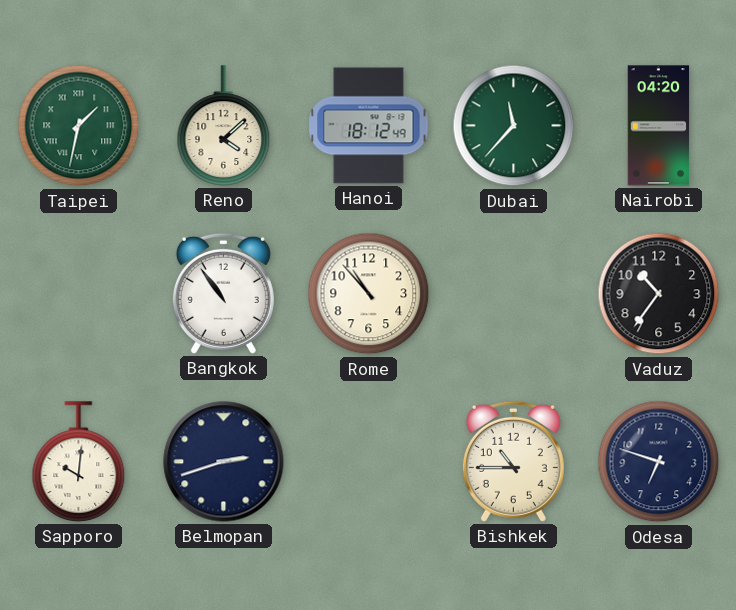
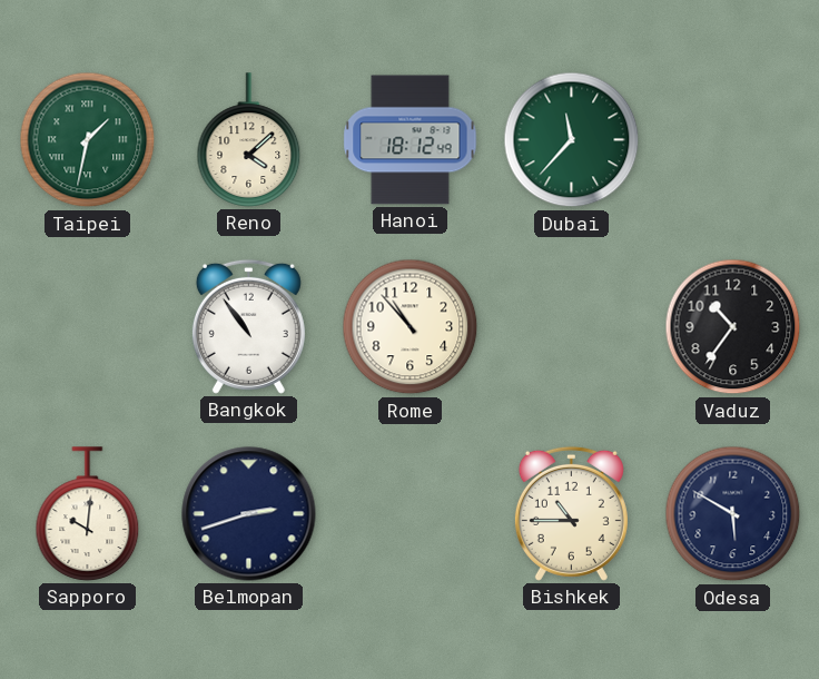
Nairobi: 04:20 -> none (659, 126)
Odesa: 6:48 -> 5:50 (733, 514)
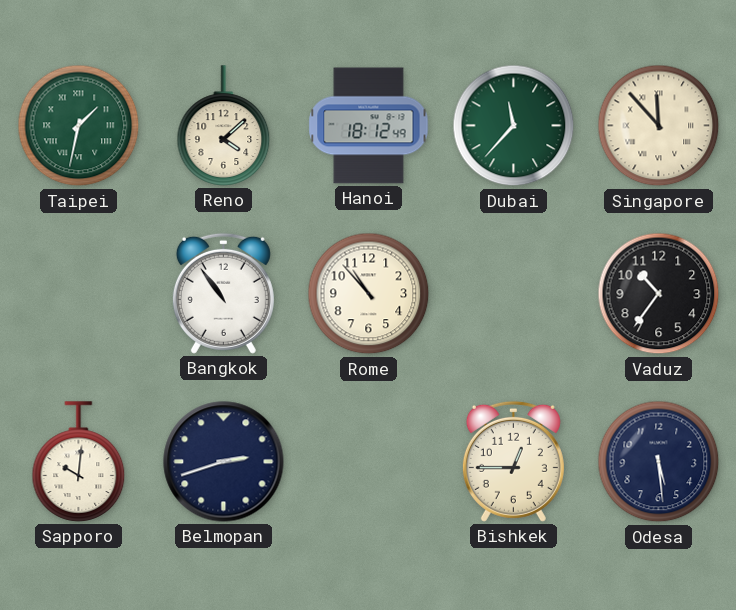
Singapore: none -> 11:53 (659, 126)
Bishkek: 10:45 -> 12:45 (513, 461)
Odesa: 5:50 -> 5:29 (659, 462)
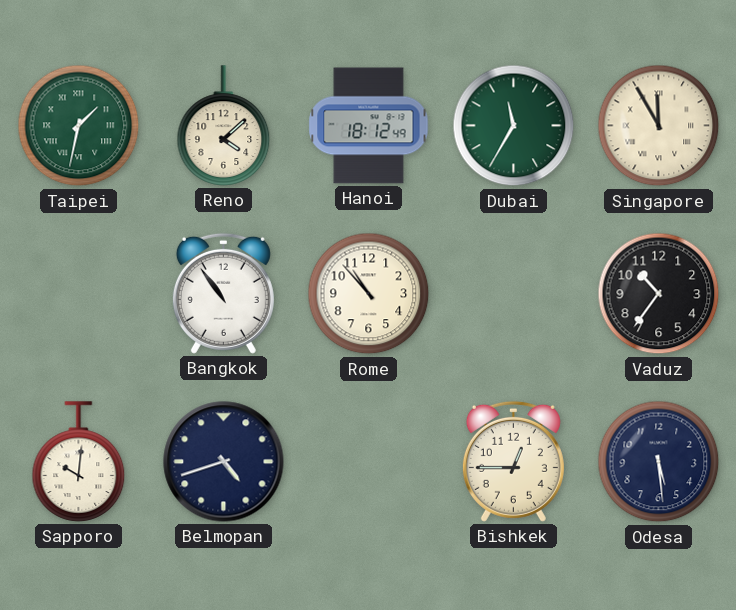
Dubai: 11:37 -> 11:35 (514, 126)
Singapore: 11:53 -> 11:55 (659, 126)
Belmopan: 2:42 -> 4:42 (224, 462)
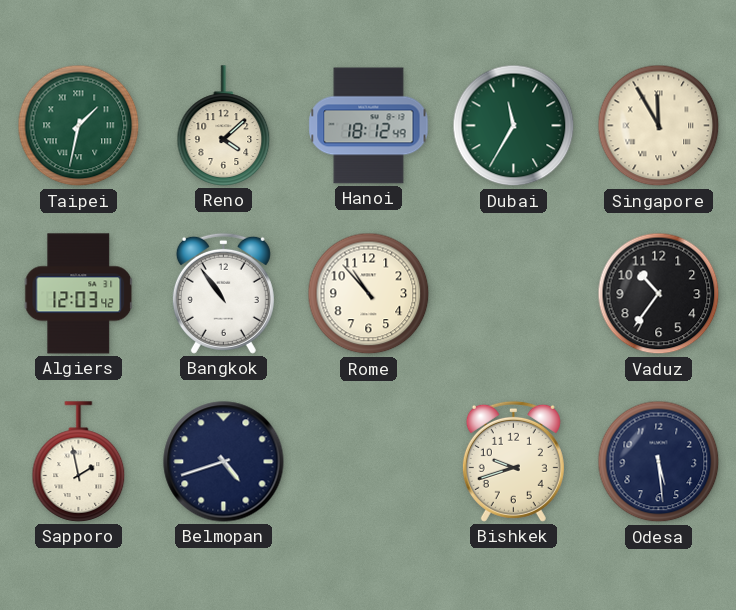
Algiers: none -> 12:03 (79, 294)
Sapporo: 10:01 -> 1:58 (79, 462)
Bishkek: 12:45 -> 9:42 (513, 461)
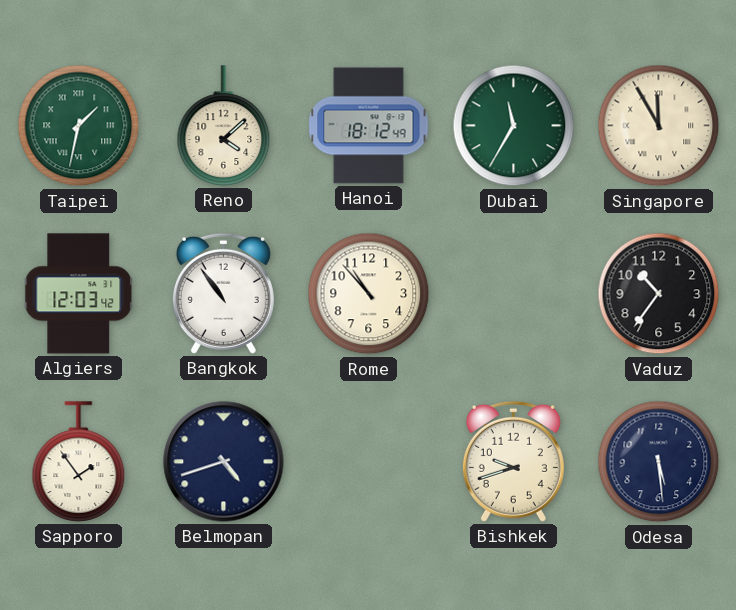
Sapporo: 1:58 -> 1:54 (79, 462)
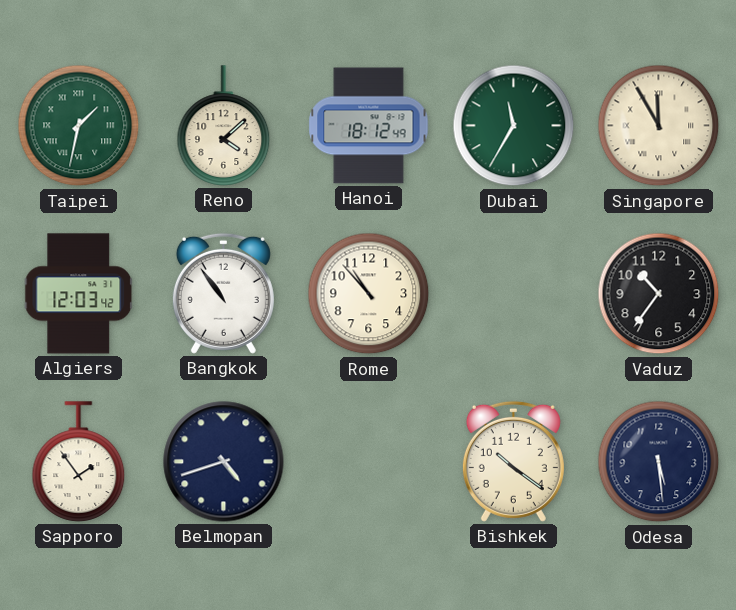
Bishkek: 9:42 -> 10:21 (513, 461)
